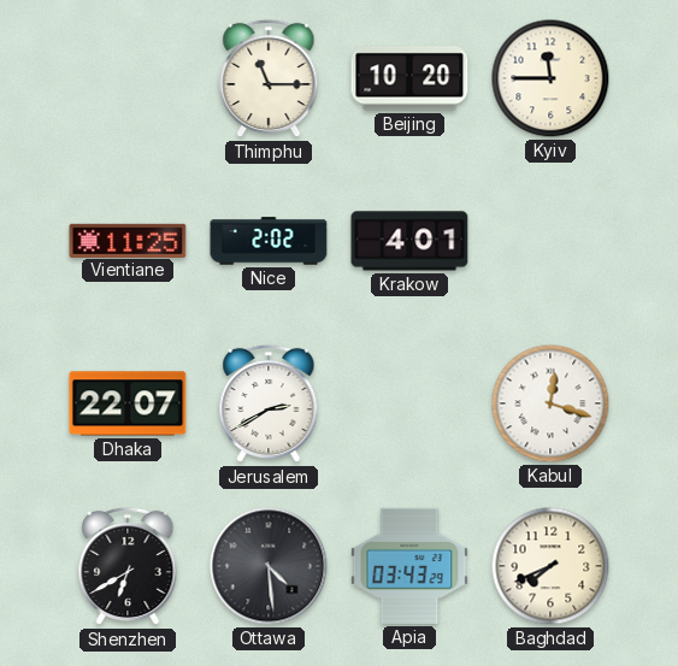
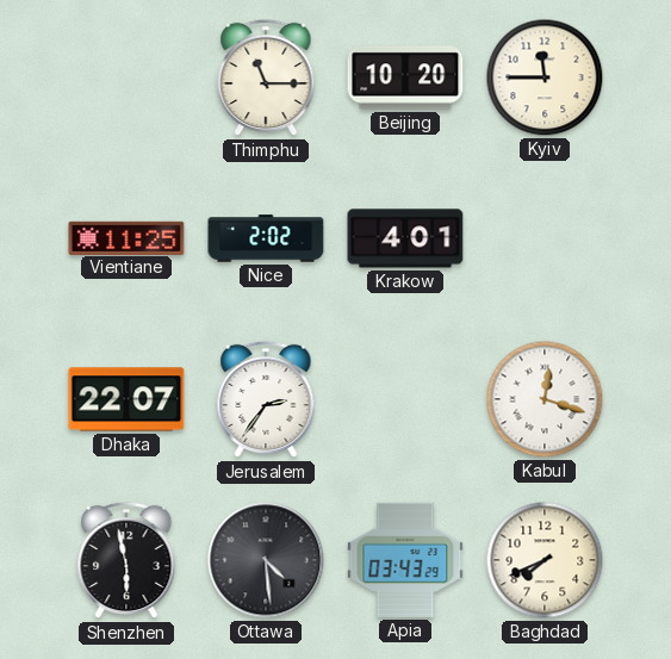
Jerusalem: 2:40 -> 2:36 (266, 399)
Shenzhen: 6:40 -> 5:58 (126, 560)
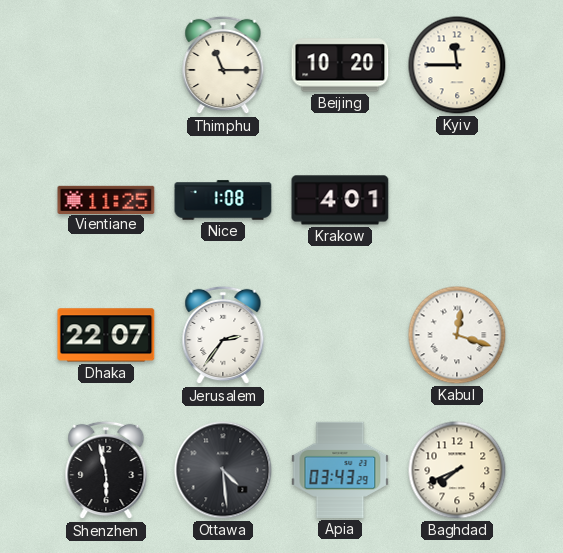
Nice: 2:02 -> 1:08 (223, 200)
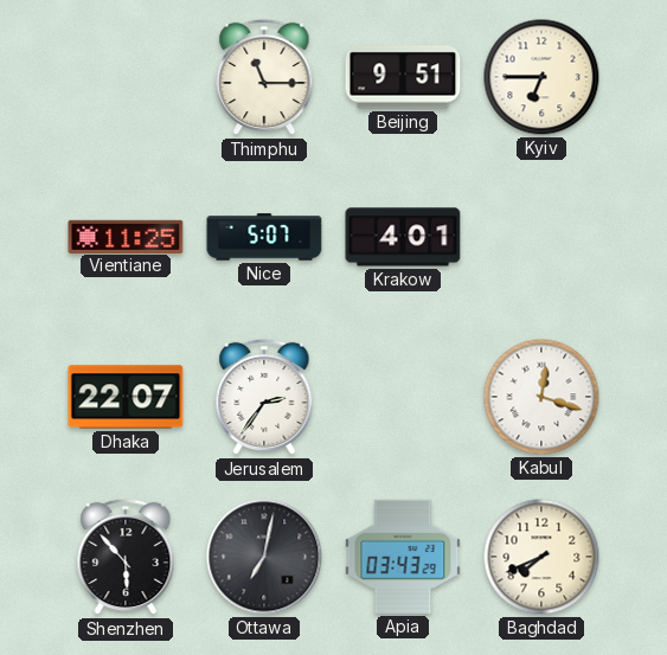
Beijing: 10:20 -> 9:51 (403, 77)
Kyiv: 11:45 -> 6:45 (541, 77)
Nice: 1:08 -> 5:07 (264, 237)
Shenzhen: 5:58 -> 5:53 (126, 557)
Ottawa: 4:29 -> 7:02 (264, 557)
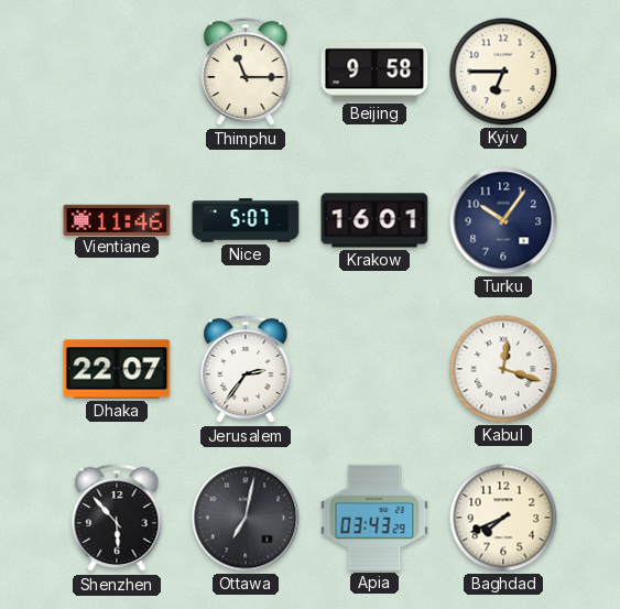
Beijing: 9:51 -> 9:58 (374, 72)
Vientiane: 11:25 -> 11:46 (117, 219)
Krakow: 4:01 -> 16:01 (374, 220)
Turku: none -> 10:06 (503, 220)
